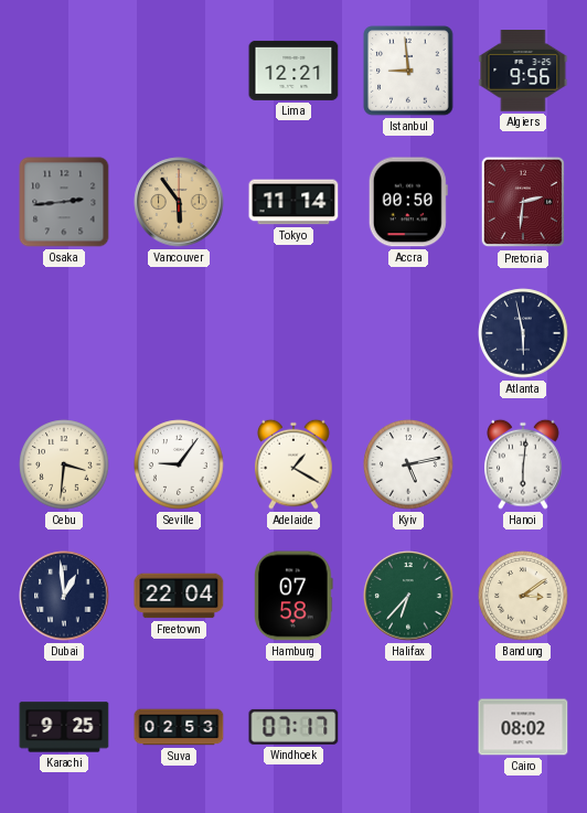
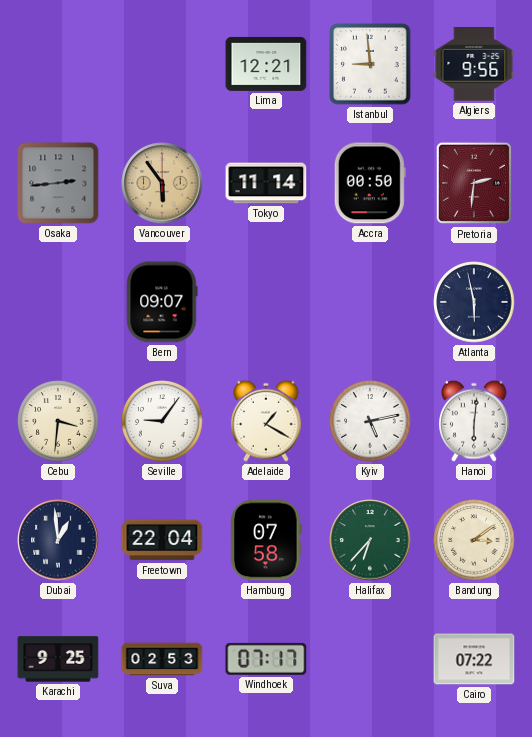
Bern: none -> 09:07 (162, 302)
Cairo: 08:02 -> 07:22 (474, 659)
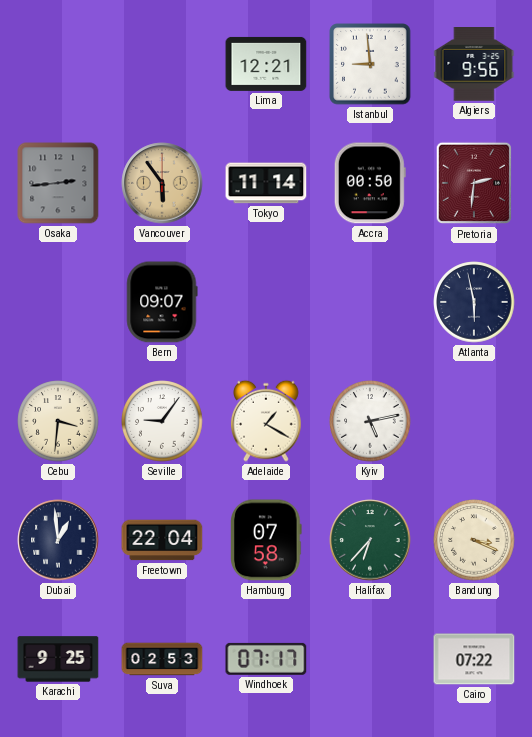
Hanoi: 6:01 -> none (475, 421)
Bandung: 3:09 -> 3:19 (474, 540)
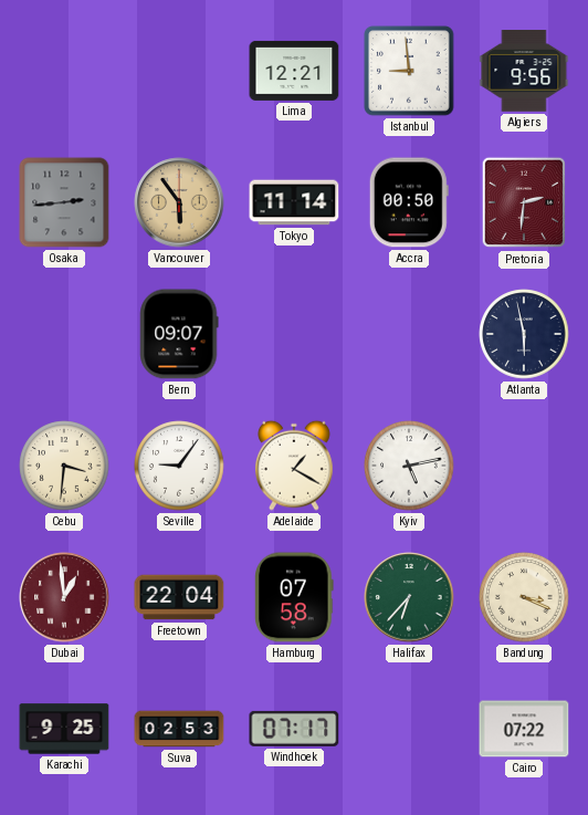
Dubai dial: navy -> burgundy (64, 597)
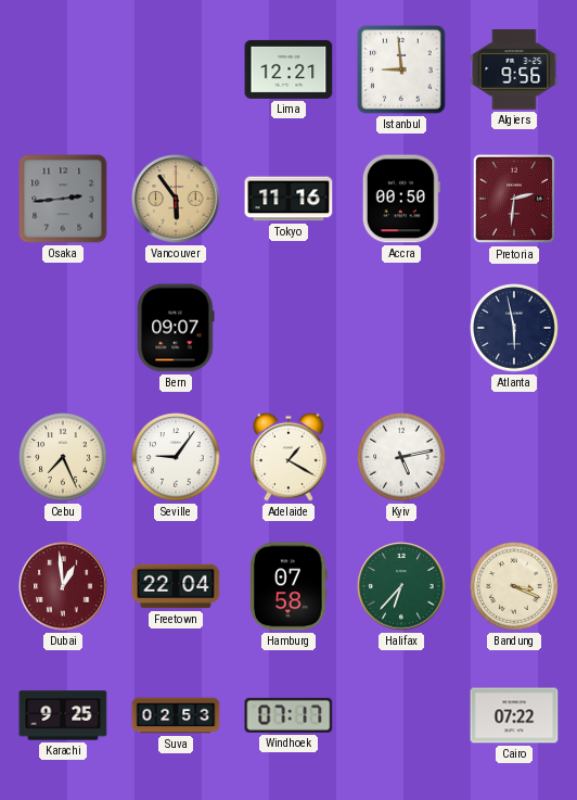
Tokyo: 11:14 -> 11:16 (288, 199)
Cebu: 3:31 -> 7:26 (63, 457)
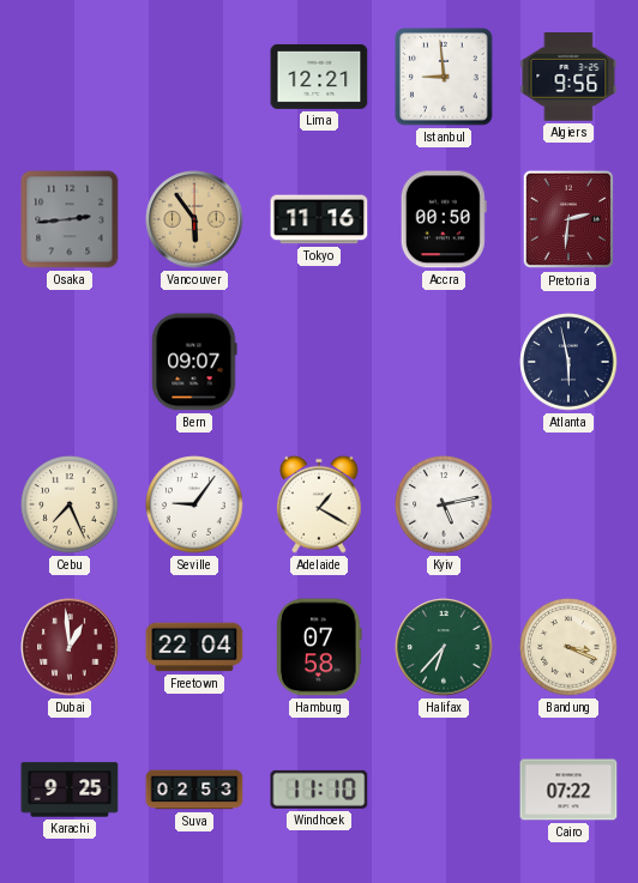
Windhoek: 07:17 -> 11:10 (319, 790)
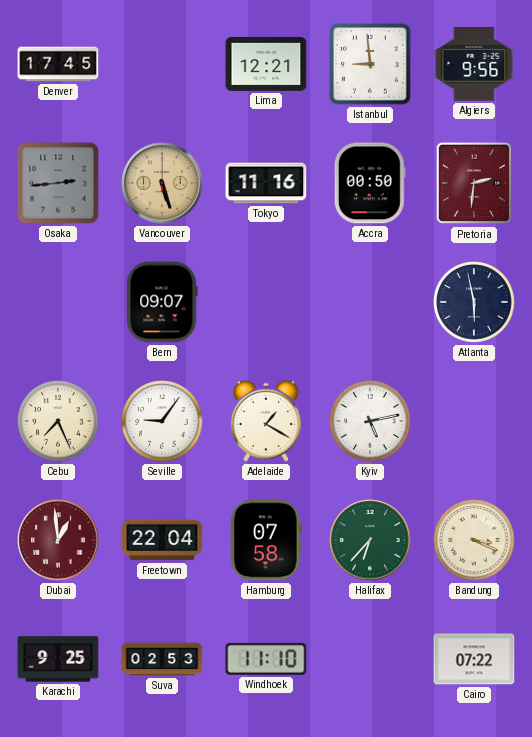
Denver: none -> 17:45 (58, 64)
Vancouver: 5:54 -> 5:27 (162, 183)
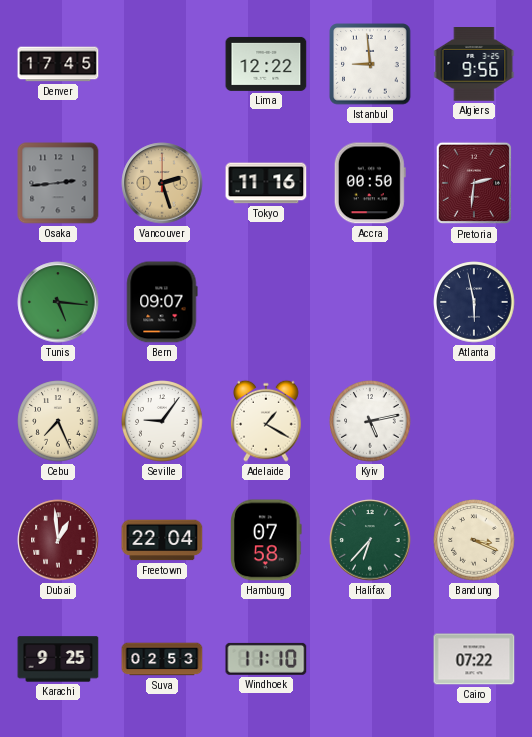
Lima: 12:21 -> 12:22 (266, 64)
Vancouver: 5:27 -> 2:27 (162, 183)
Tunis: none -> 5:16 (58, 302)
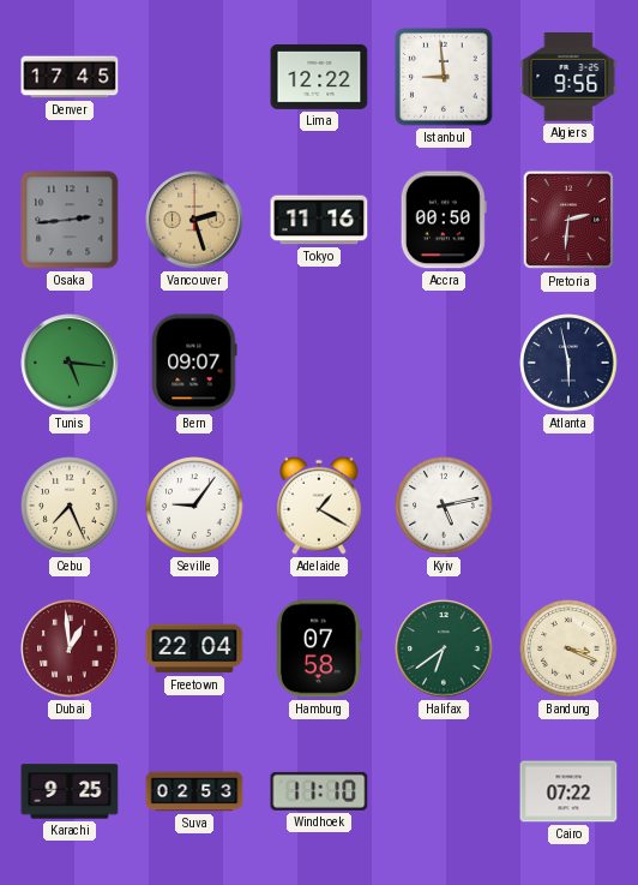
Halifax: 6:37 -> 6:39 (444, 648)
